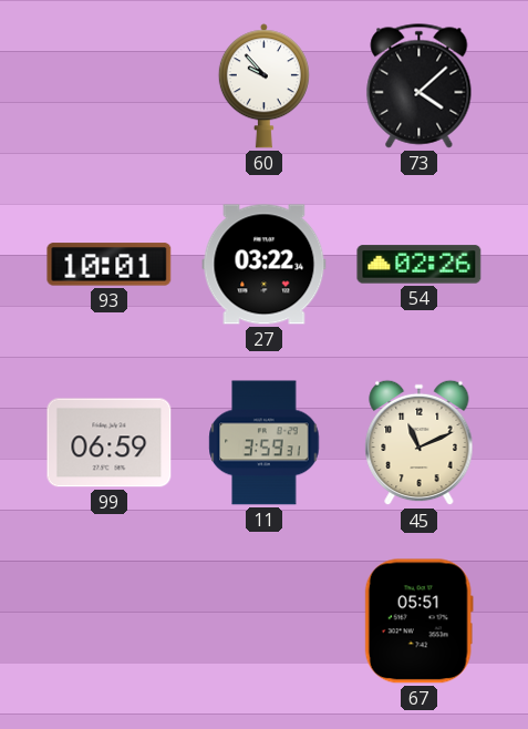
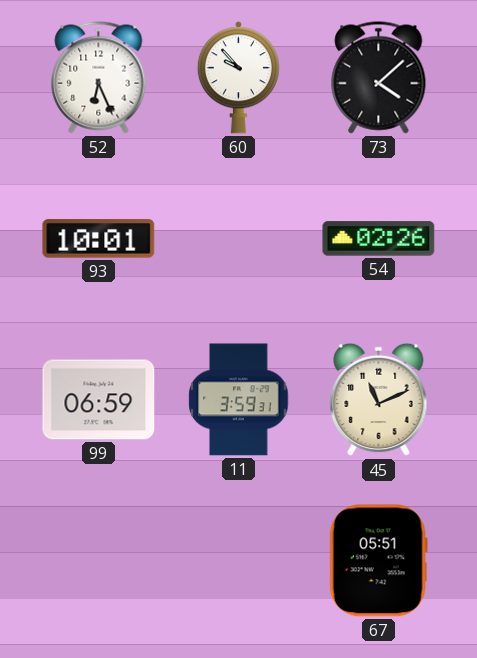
52: none -> 6:26 (99, 78)
27: 03:22 -> none (265, 265)
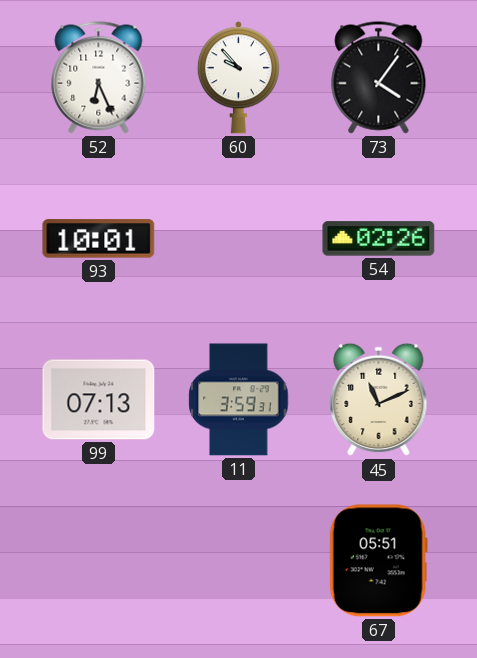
73: 4:08 -> 4:06 (379, 78)
99: 06:59 -> 07:13 (99, 400)
